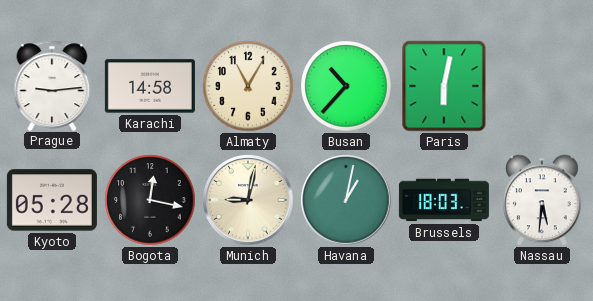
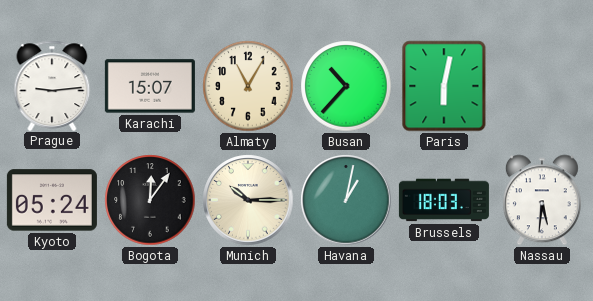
Karachi: 14:58 -> 15:07 (150, 86)
Kyoto: 05:28 -> 05:24 (52, 200)
Bogota: 12:17 -> 12:06 (150, 200)
Munich: 9:02 -> 10:15 (248, 200)
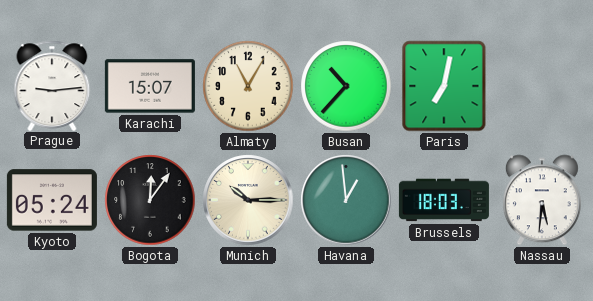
Paris: 6:02 -> 7:02 (444, 86)
Havana: 1:02 -> 12:59 (346, 200)
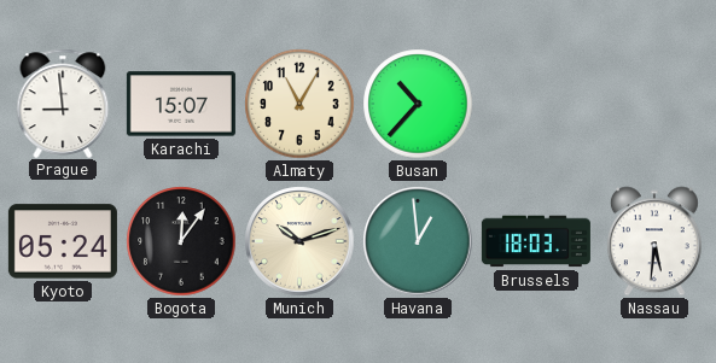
Prague: 9:14 -> 8:59 (63, 103)
Paris: 7:02 -> none (444, 86)
Munich: 10:15 -> 10:12 (299, 241)
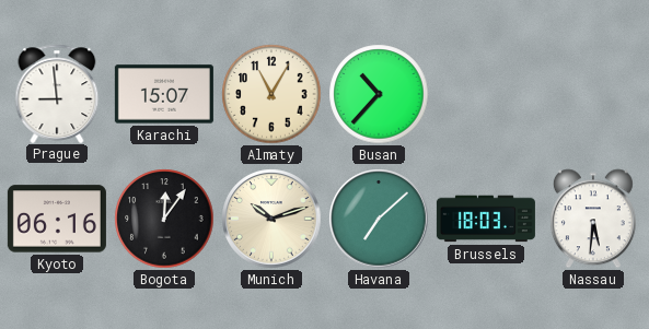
Kyoto: 05:24 -> 06:16 (57, 219)
Havana: 12:59 -> 7:08 (379, 219)
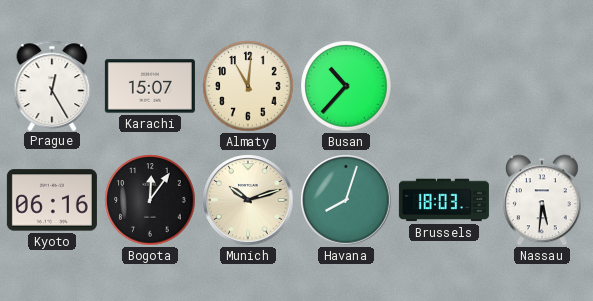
Prague: 8:59 -> 12:25 (52, 85)
Almaty: 11:05 -> 11:01 (248, 86)
Havana: 7:08 -> 8:03 (346, 200)
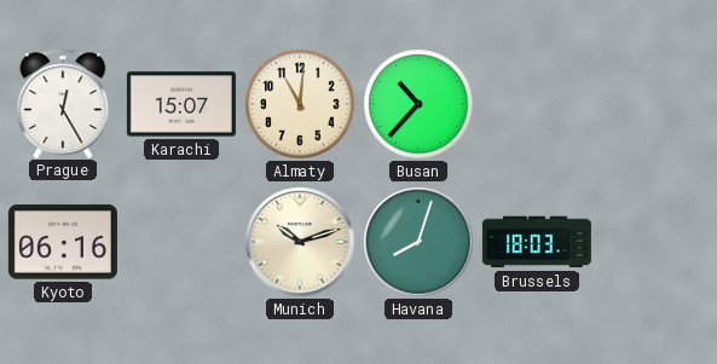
Bogota: 12:06 -> none (150, 200)
Nassau: 5:31 -> none (542, 200)
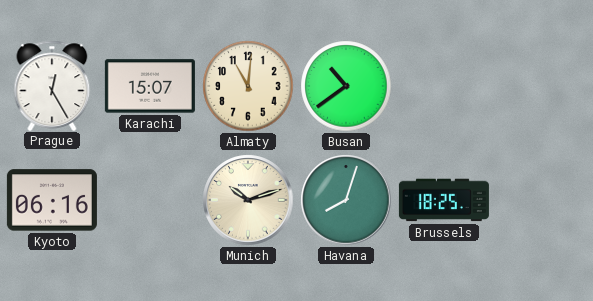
Busan: 10:37 -> 10:39 (346, 86)
Brussels: 18:03 -> 18:25 (444, 200)
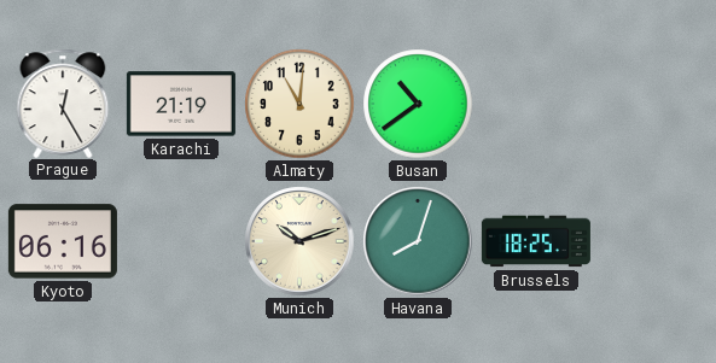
Karachi: 15:07 -> 21:19 (181, 104)
